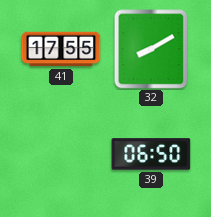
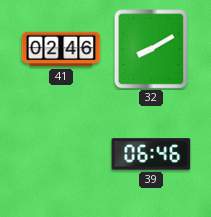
41: 17:55 -> 02:46 (61, 49)
39: 06:50 -> 06:46 (151, 154)
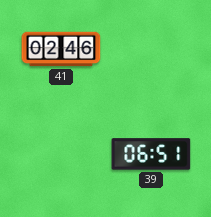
32: 8:10 -> none (151, 49)
39: 06:46 -> 06:51 (151, 154)
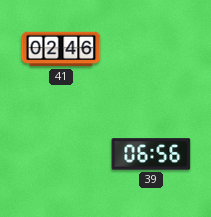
39: 06:51 -> 06:56 (151, 154)
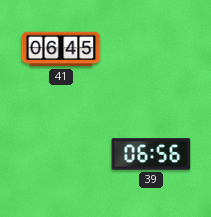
41: 02:46 -> 06:45 (61, 49)
